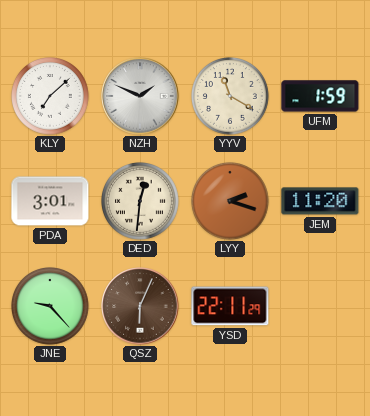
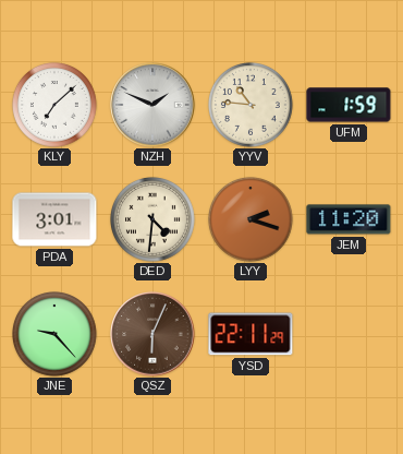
YYV: 11:20 -> 10:46 (252, 106)
DED: 12:31 -> 4:31 (154, 220)
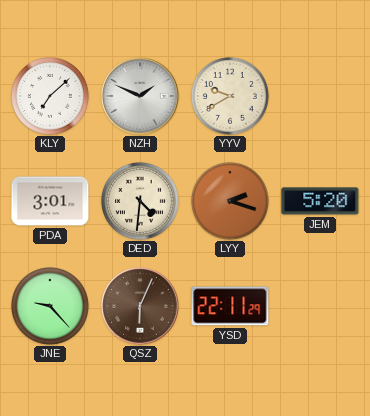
YYV: 10:46 -> 9:40 (231, 97)
UFM: 1:59 -> none (349, 105)
JEM: 11:20 -> 5:20 (320, 201)
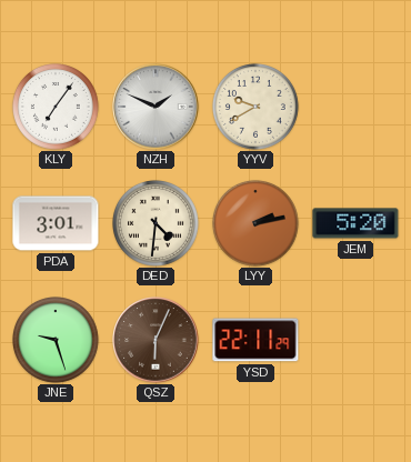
KLY: 7:08 -> 7:06 (57, 108)
LYY: 2:18 -> 2:13 (257, 224)
JNE: 9:23 -> 9:27 (57, 341)
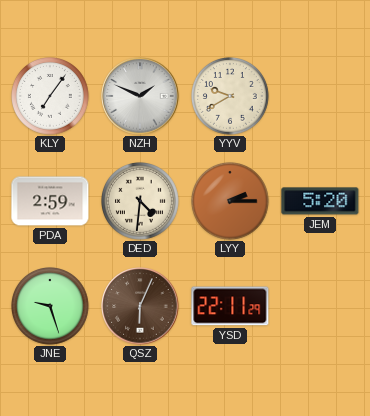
PDA: 3:01 -> 2:59 (50, 201)
LYY: 2:13 -> 2:15 (231, 202)
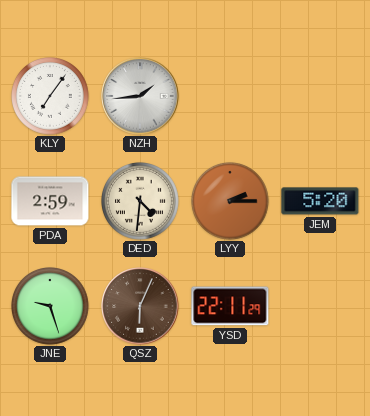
NZH: 1:49 -> 1:44 (140, 96)
YYV: 9:40 -> none (231, 97)
